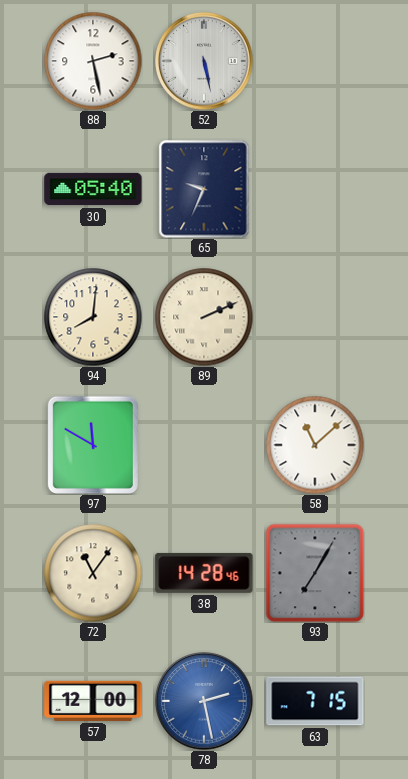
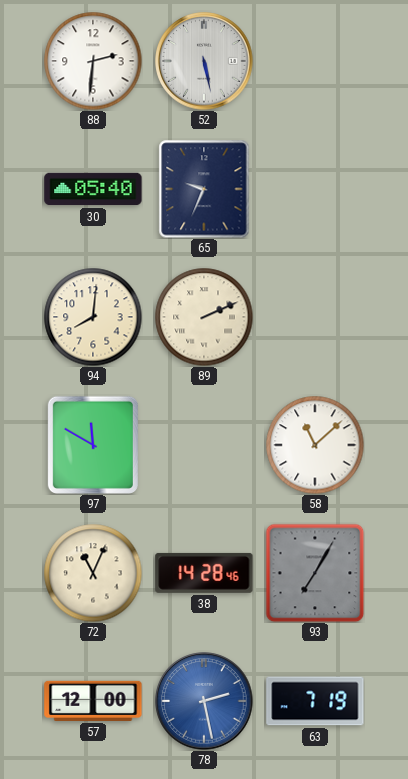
88: 2:28 -> 2:31 (93, 61)
72: 11:06 -> 11:04 (93, 573)
63: 7:15 -> 7:19 (315, 701)
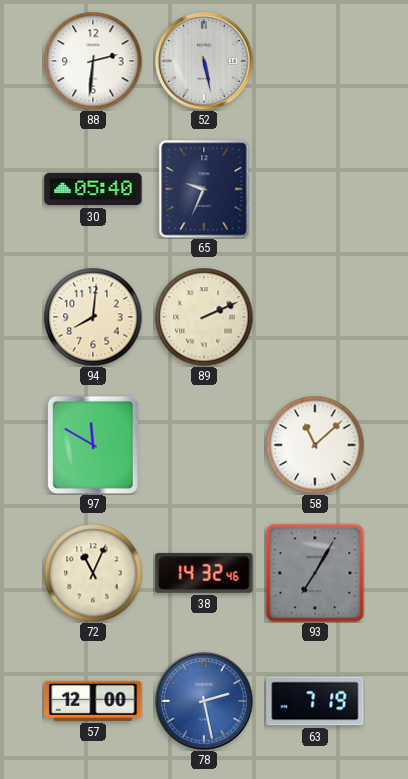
38: 14:28 -> 14:32 (204, 573)
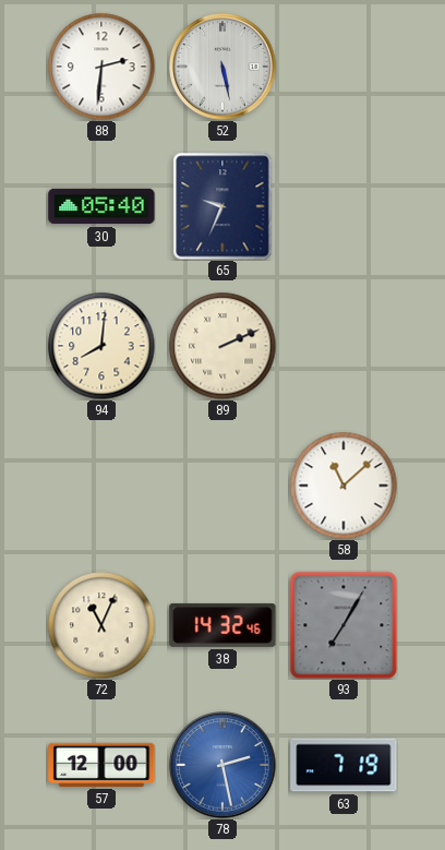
97: 11:50 -> none (93, 445)
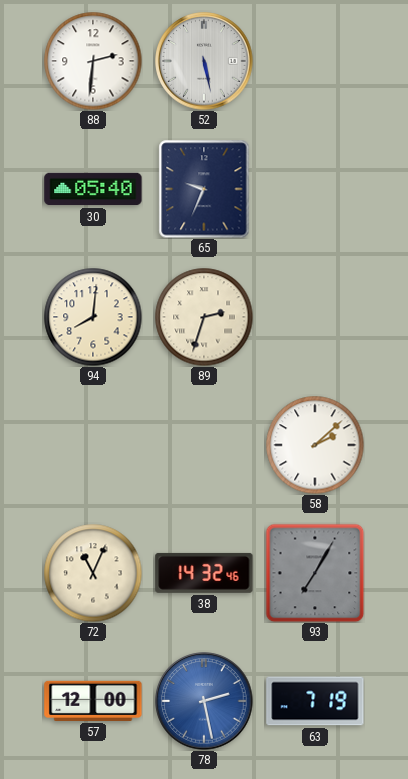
89: 2:11 -> 2:33 (204, 317)
58: 11:08 -> 2:08 (315, 445)
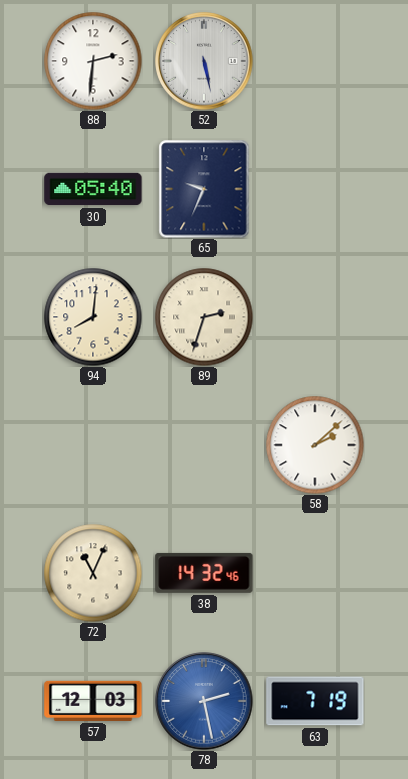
93: 7:05 -> none (315, 573)
57: 12:00 -> 12:03 (93, 701)
